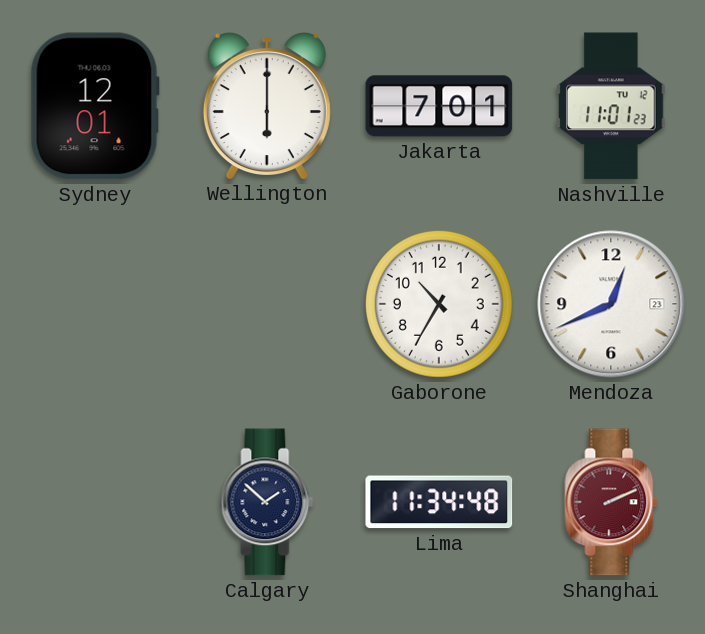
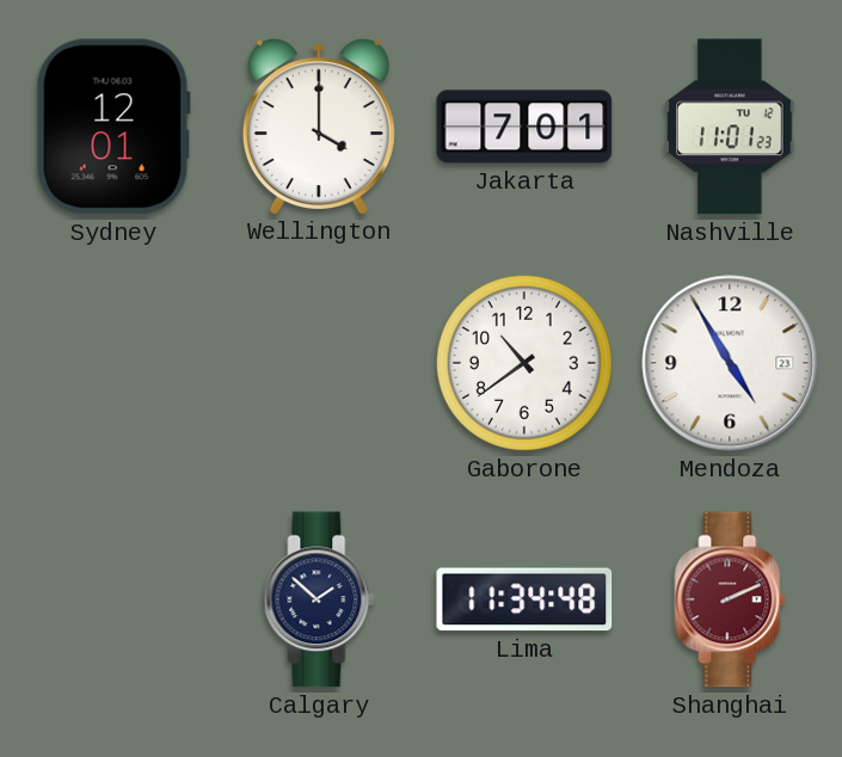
Wellington: 6:00 -> 4:00 (319, 127)
Gaborone: 10:35 -> 10:39 (524, 363)
Mendoza: 12:41 -> 4:55 (730, 363)
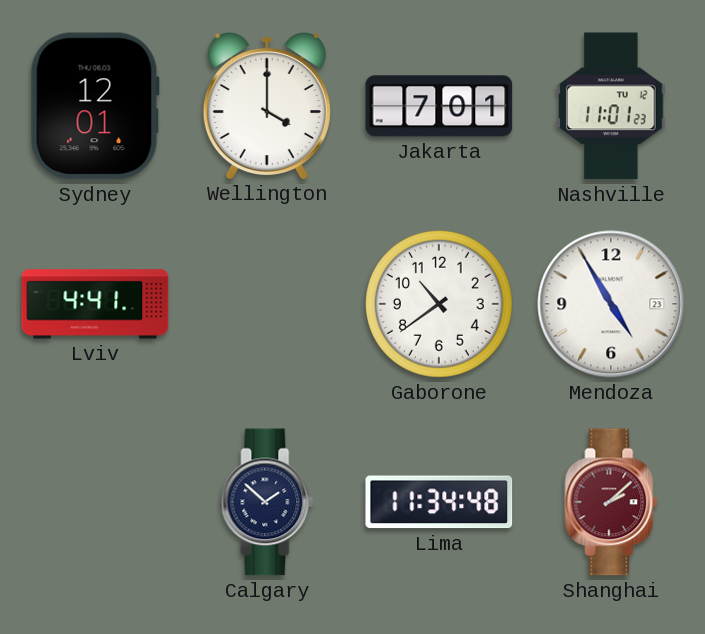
Lviv: none -> 4:41 (95, 304)
Shanghai: 2:11 -> 2:08 (611, 502)
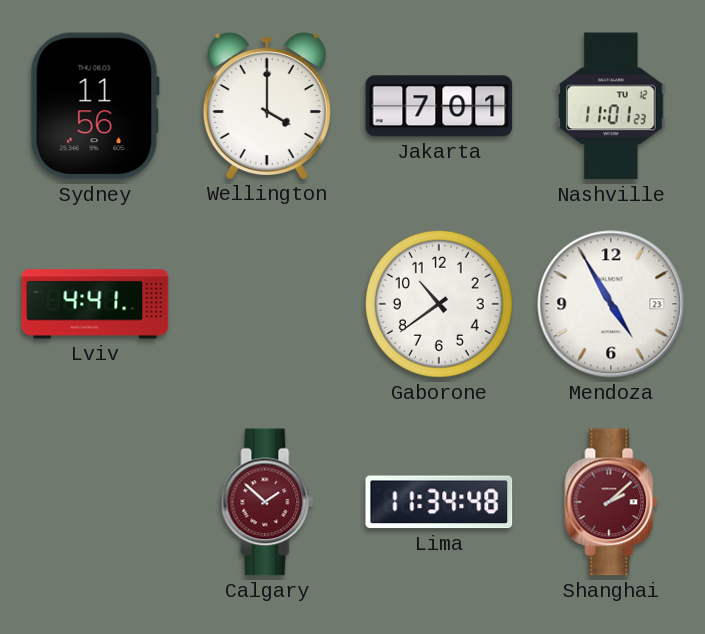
Sydney: 12:01 -> 11:56 (95, 106)
Calgary dial: navy -> burgundy (267, 502)
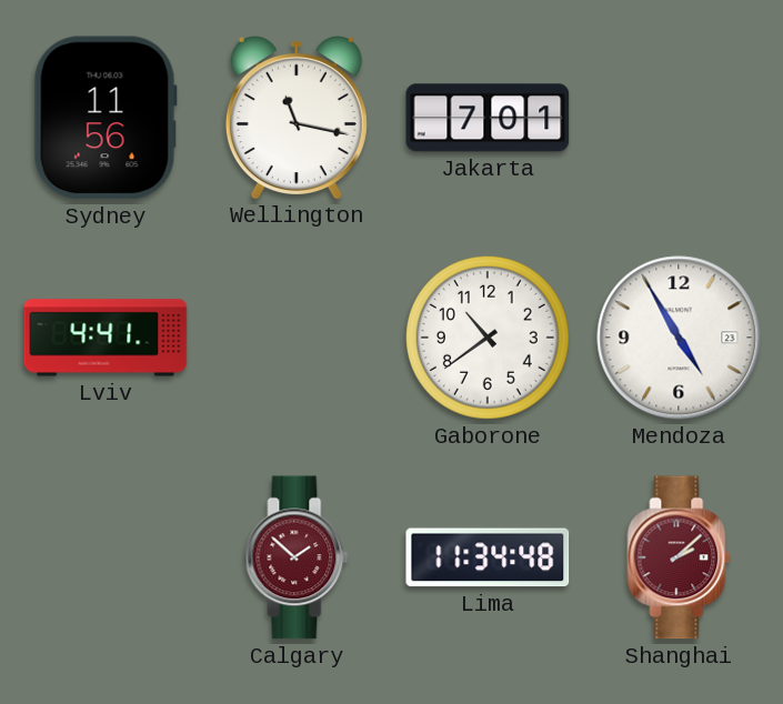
Wellington: 4:00 -> 11:17 (297, 118)
Nashville: 11:01 -> none (612, 106)
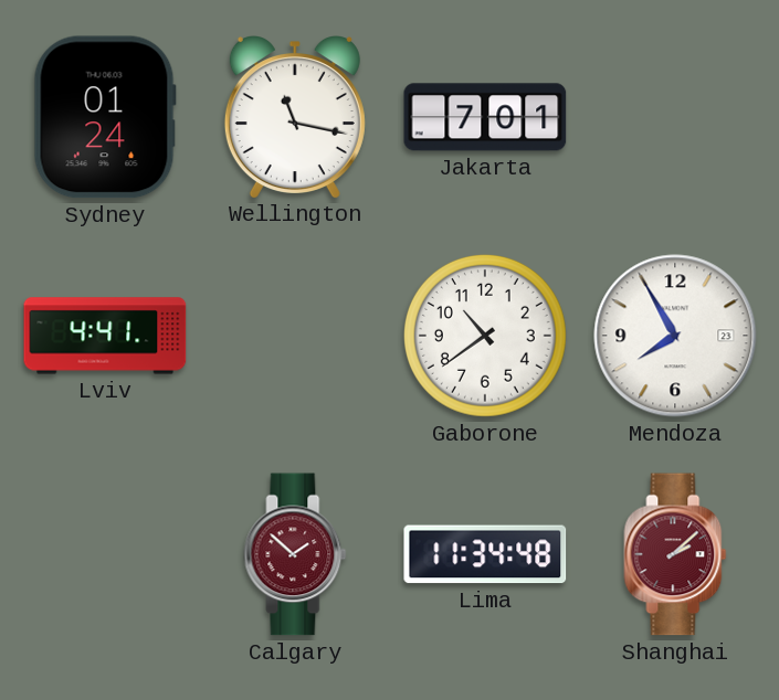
Sydney: 11:56 -> 01:24 (105, 117)
Mendoza: 4:55 -> 7:55 (675, 336)
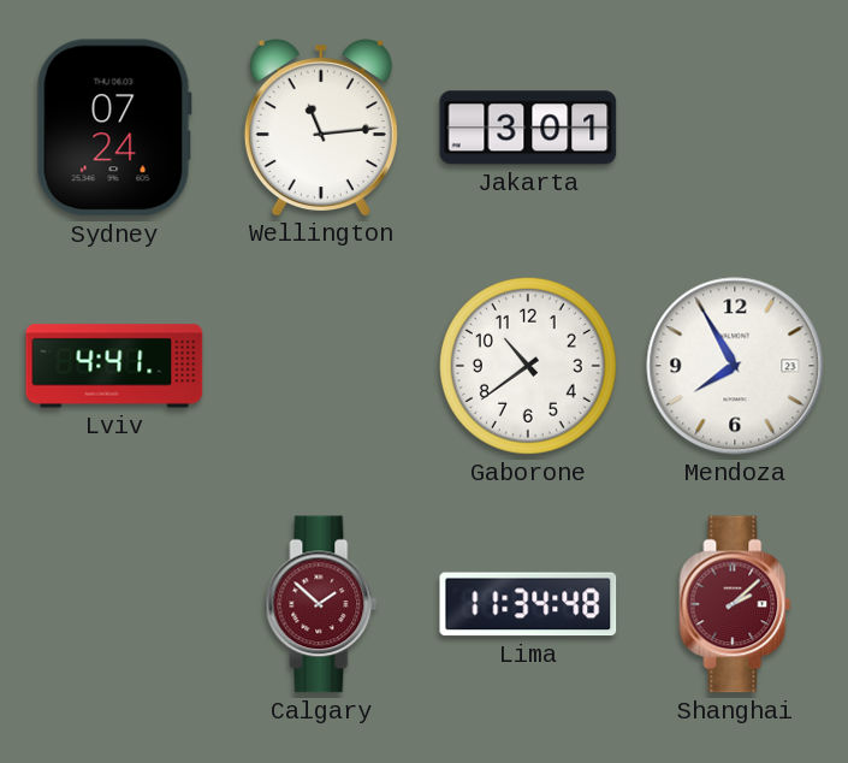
Sydney: 01:24 -> 07:24 (114, 128)
Wellington: 11:17 -> 11:14 (321, 128)
Jakarta: 7:01 -> 3:01 (528, 128)
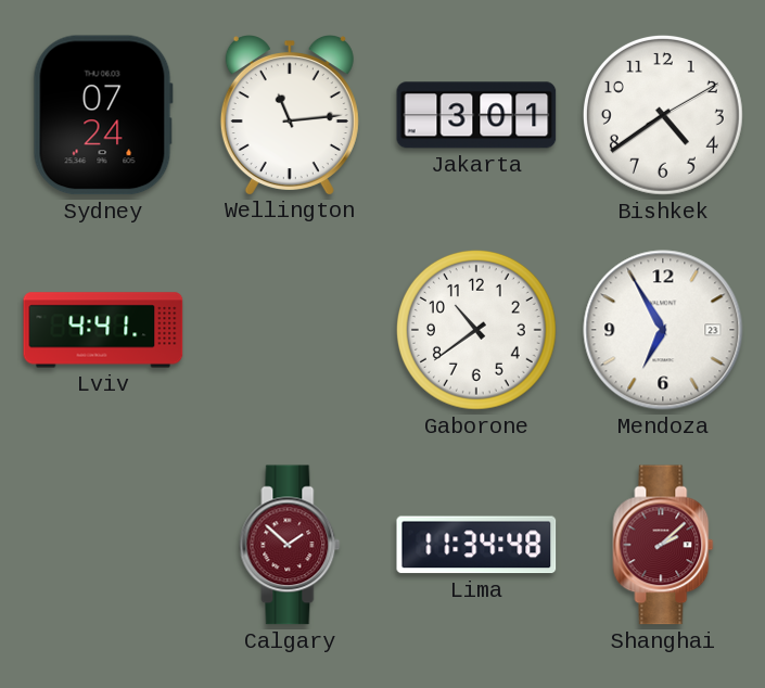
Bishkek: none -> 4:39 (663, 115)
Mendoza: 7:55 -> 6:55 (663, 330)
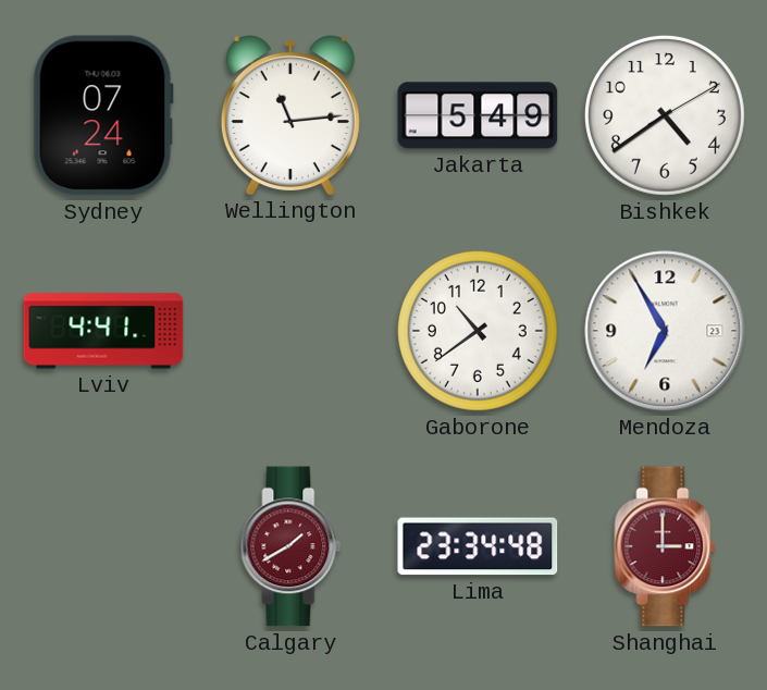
Jakarta: 3:01 -> 5:49 (478, 115)
Calgary: 1:52 -> 1:40 (290, 546)
Lima: 11:34 -> 23:34 (478, 546)
Shanghai: 2:08 -> 3:00 (665, 546)
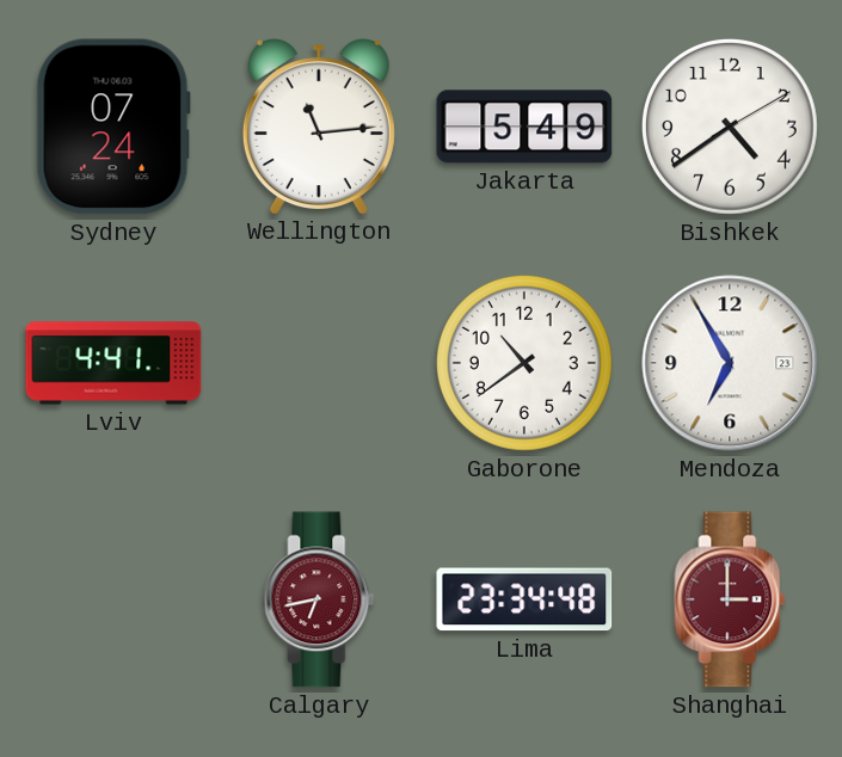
Calgary: 1:40 -> 6:43 (319, 599)
